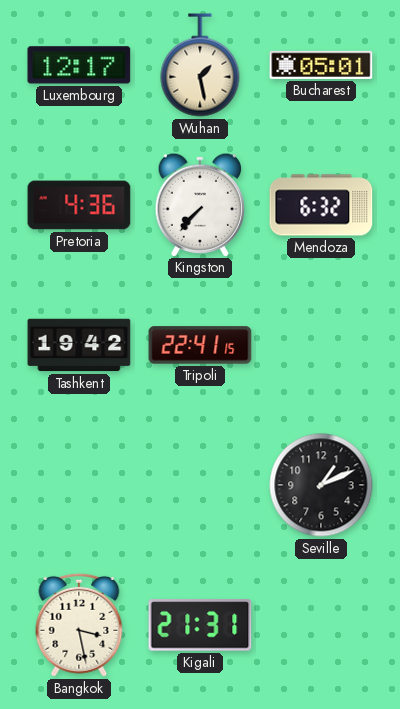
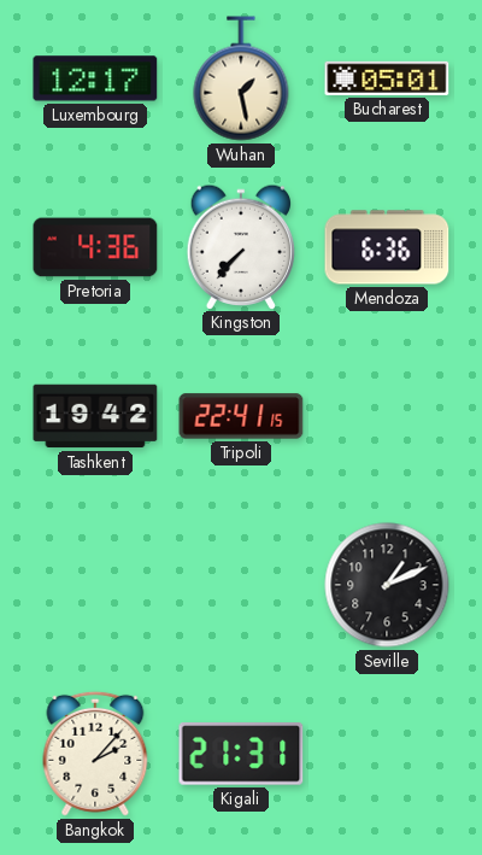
Mendoza: 6:32 -> 6:36 (387, 247)
Bangkok: 3:28 -> 2:07 (95, 754)
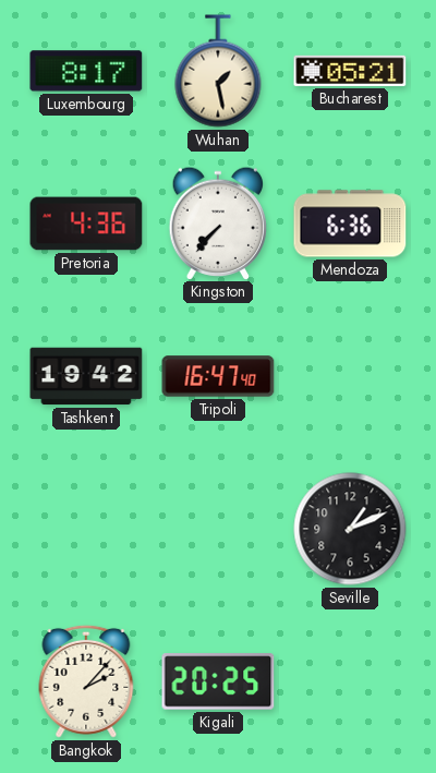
Luxembourg: 12:17 -> 8:17 (86, 71)
Bucharest: 05:01 -> 05:21 (350, 71)
Tripoli: 22:41 -> 16:47 (218, 376)
Kigali: 21:31 -> 20:25 (218, 681)
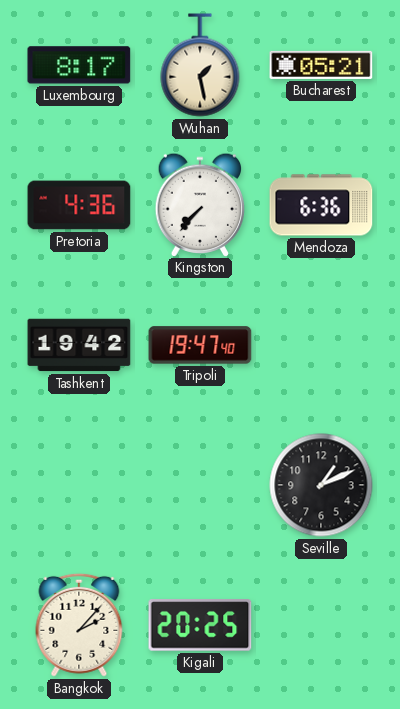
Tripoli: 16:47 -> 19:47 (200, 345)
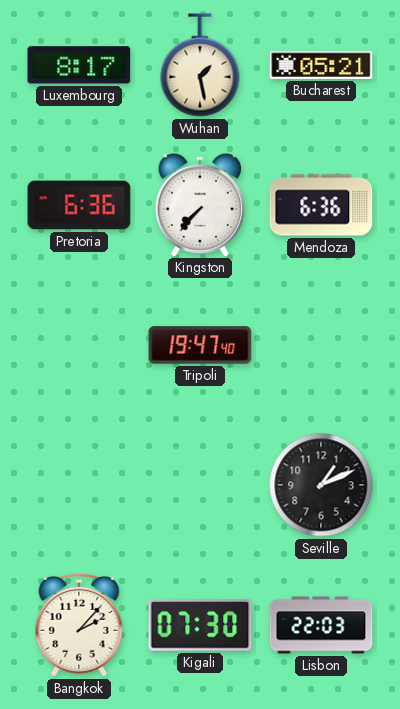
Pretoria: 4:36 -> 6:36 (79, 205)
Tashkent: 19:42 -> none (79, 345)
Kigali: 20:25 -> 07:30 (200, 625)
Lisbon: none -> 22:03 (321, 625)
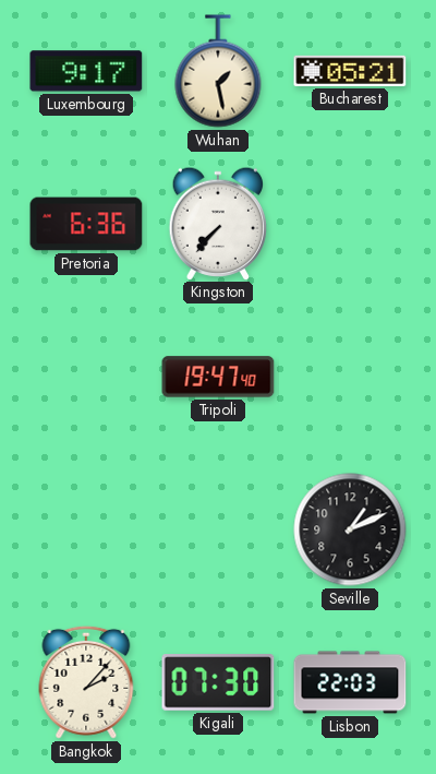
Luxembourg: 8:17 -> 9:17 (86, 71)
Mendoza: 6:36 -> none (321, 205)
